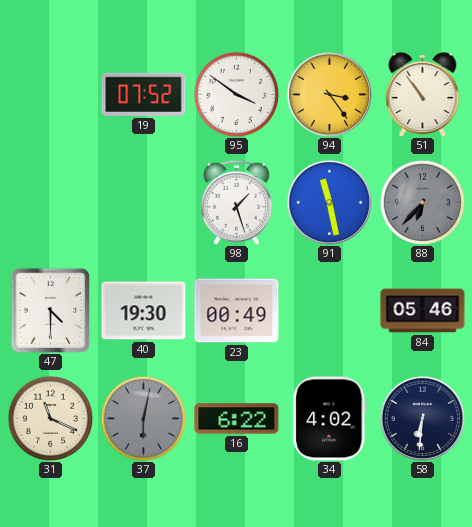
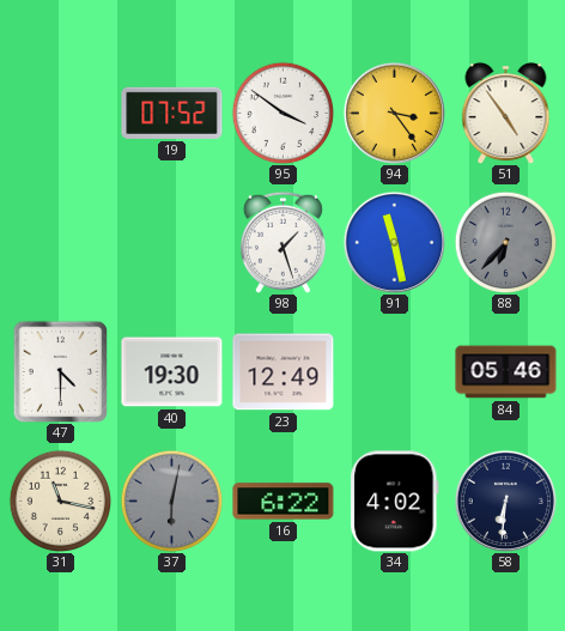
51: 10:54 -> 4:54 (506, 114)
23: 00:49 -> 12:49 (284, 372)
31: 11:19 -> 11:17 (60, 500)
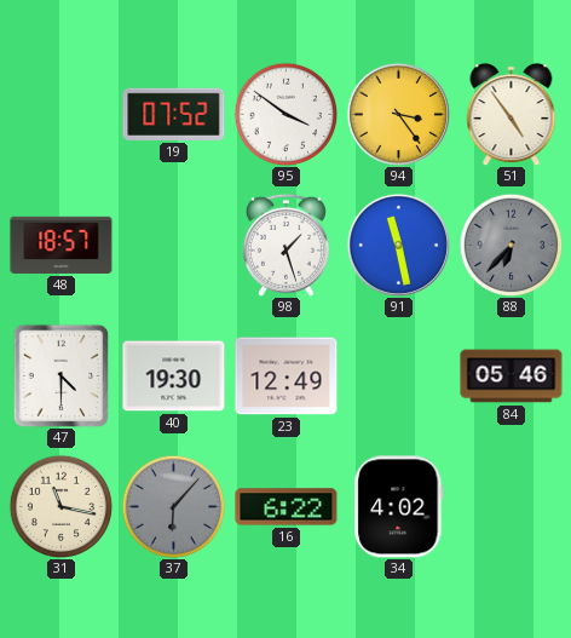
48: none -> 18:57 (62, 245)
37: 6:02 -> 6:07 (173, 506)
58: 6:31 -> none (505, 500)
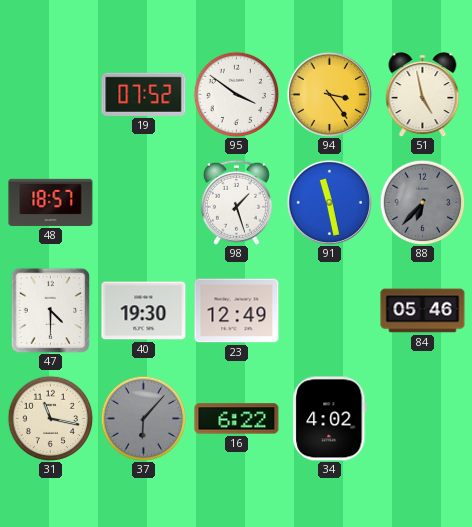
51: 4:54 -> 4:58 (423, 95)
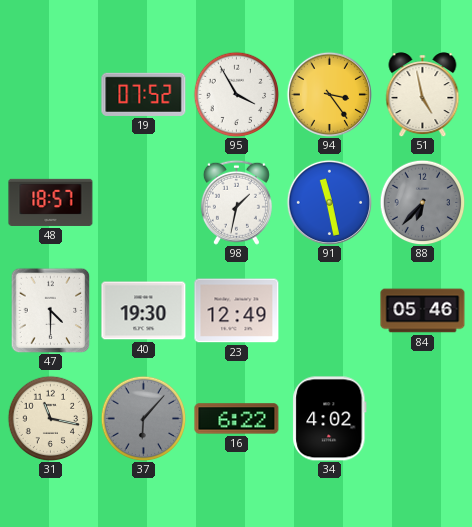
95: 3:51 -> 3:55 (236, 94)
98: 1:27 -> 1:32 (236, 202)
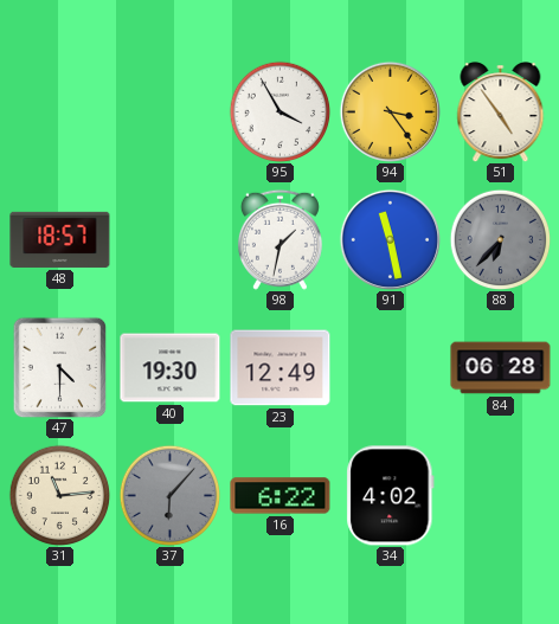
19: 07:52 -> none (144, 94)
51: 4:58 -> 4:54 (501, 112)
84: 05:46 -> 06:28 (501, 368)
31: 11:17 -> 11:14 (59, 495)
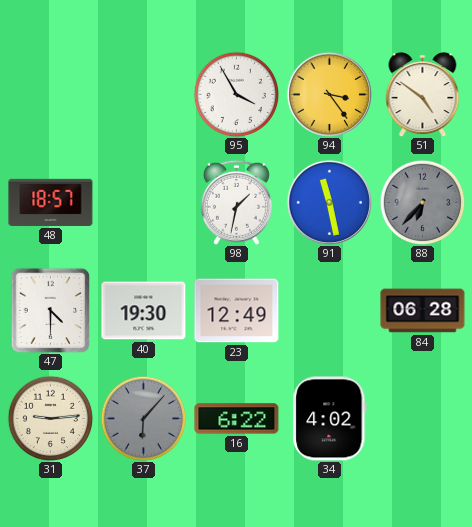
51: 4:54 -> 4:51 (423, 95)
31: 11:14 -> 9:14 (50, 418)
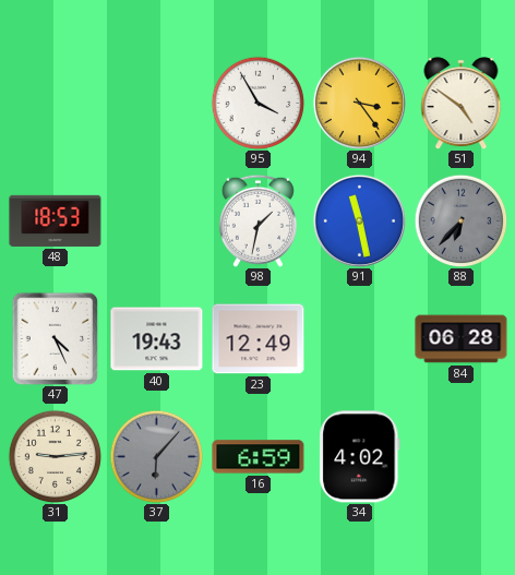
48: 18:57 -> 18:53 (56, 220)
47: 4:30 -> 4:26 (56, 338)
40: 19:30 -> 19:43 (157, 339)
16: 6:22 -> 6:59 (259, 457)
